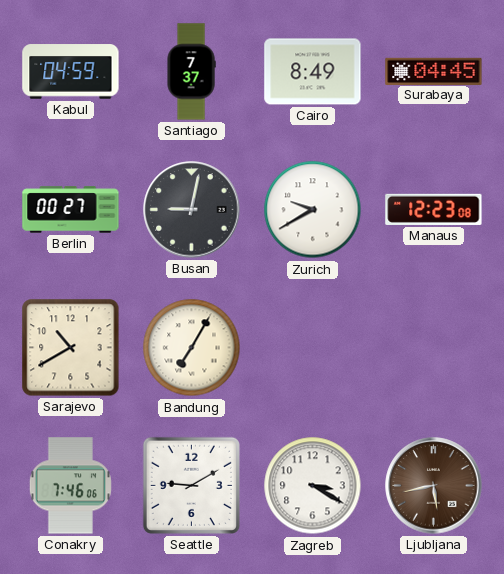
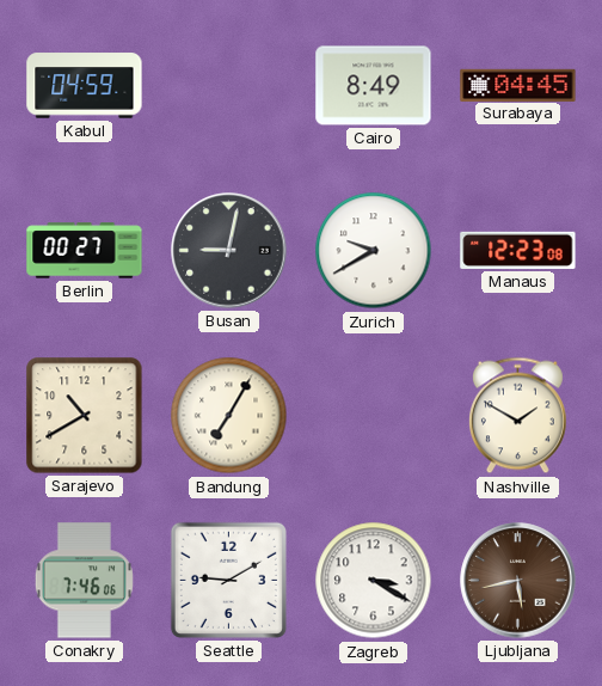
Santiago: 7:37 -> none (191, 72)
Nashville: none -> 1:50 (517, 416)
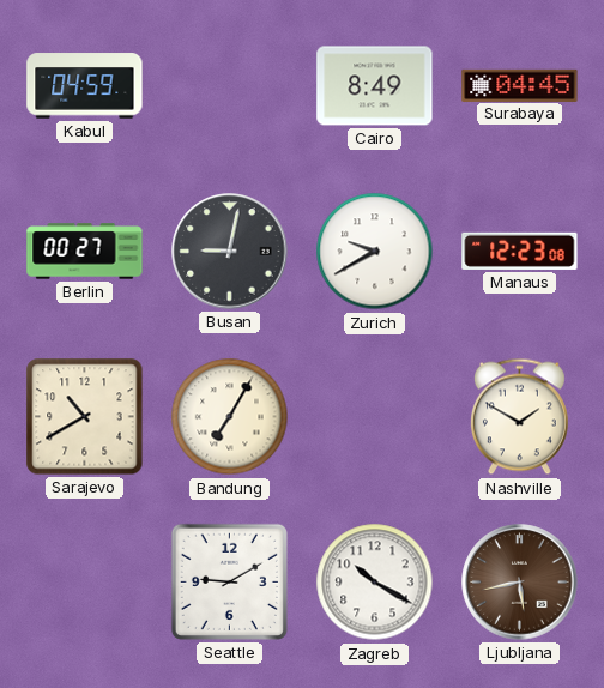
Conakry: 7:46 -> none (84, 581)
Zagreb: 3:20 -> 10:20 (375, 583)
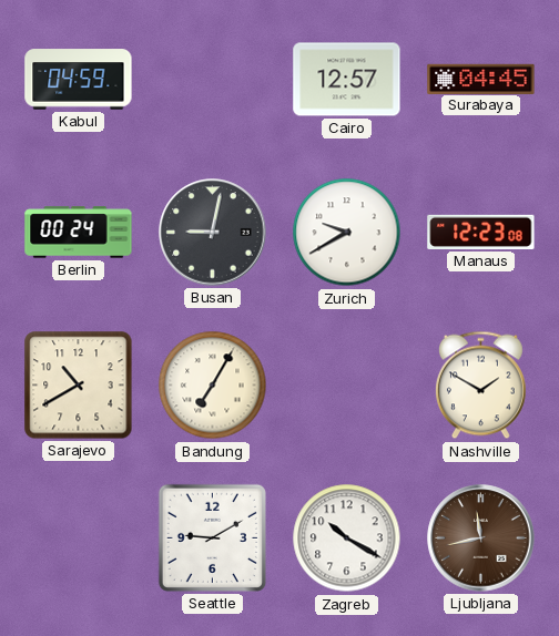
Cairo: 8:49 -> 12:57 (347, 80)
Berlin: 00:27 -> 00:24 (79, 233)
Ljubljana: 5:43 -> 11:43 (481, 538)
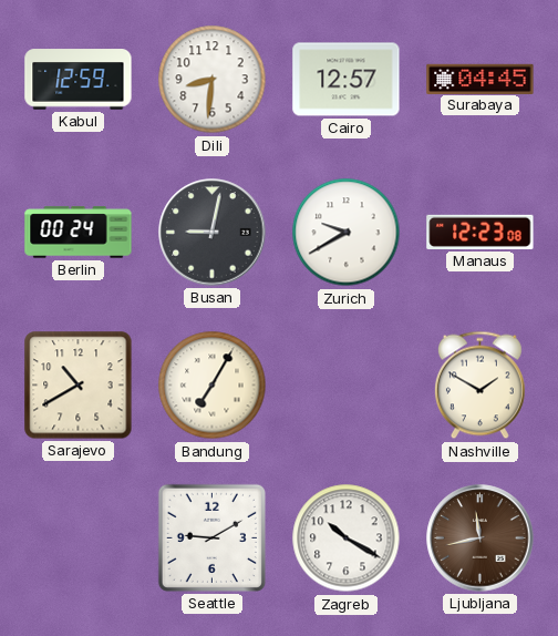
Kabul: 04:59 -> 12:59 (79, 80)
Dili: none -> 8:31 (213, 80)
